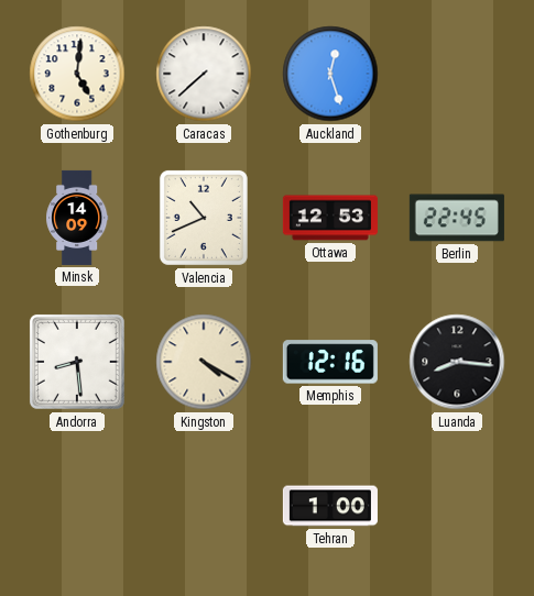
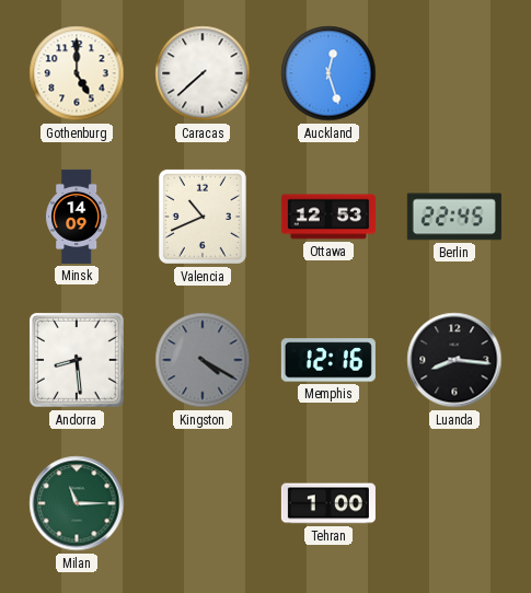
Gothenburg: 5:01 -> 5:00 (77, 73)
Kingston dial: cream -> grey (203, 360)
Milan: none -> 11:15 (77, 503)
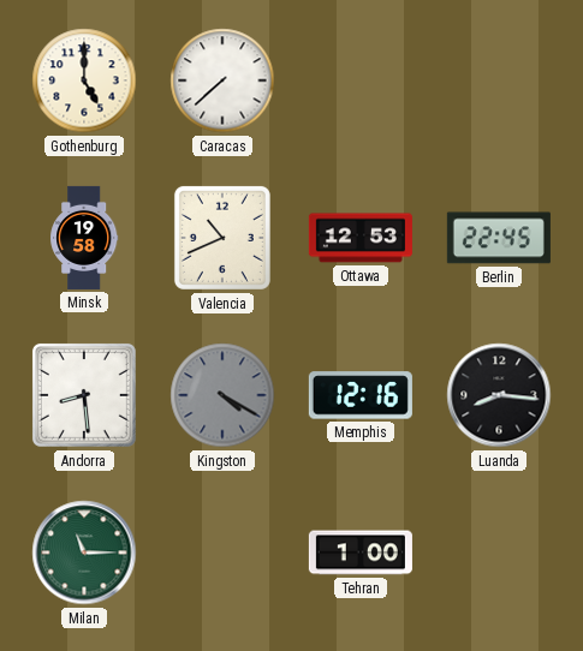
Auckland: 12:27 -> none (328, 73)
Minsk: 14:09 -> 19:58 (84, 238)
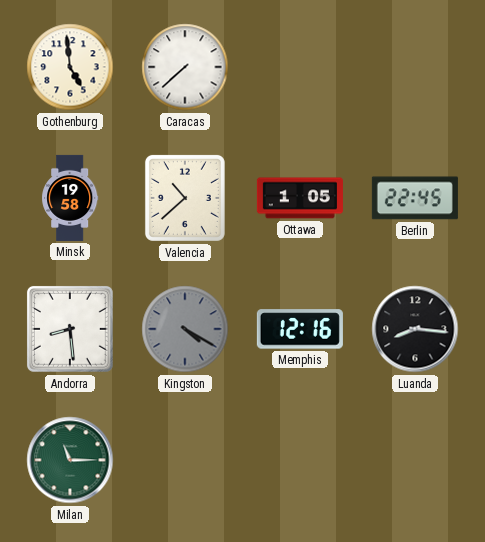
Gothenburg: 5:00 -> 4:59 (70, 67)
Valencia: 10:41 -> 10:38 (185, 198)
Ottawa: 12:53 -> 1:05 (300, 198)
Tehran: 1:00 -> none (361, 553)
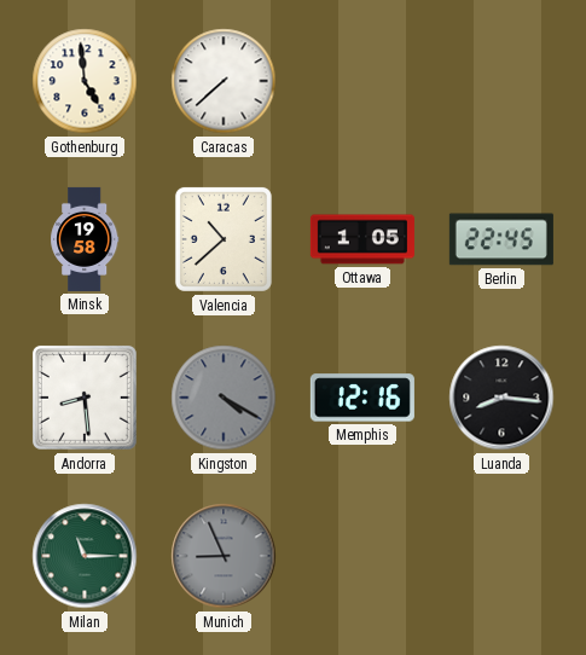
Munich: none -> 8:56 (224, 556)
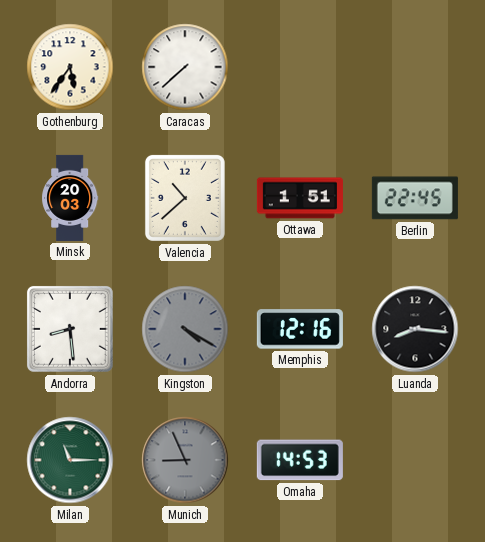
Gothenburg: 4:59 -> 5:36 (70, 67)
Minsk: 19:58 -> 20:03 (70, 198)
Ottawa: 1:05 -> 1:51 (300, 198)
Omaha: none -> 14:53 (300, 460)
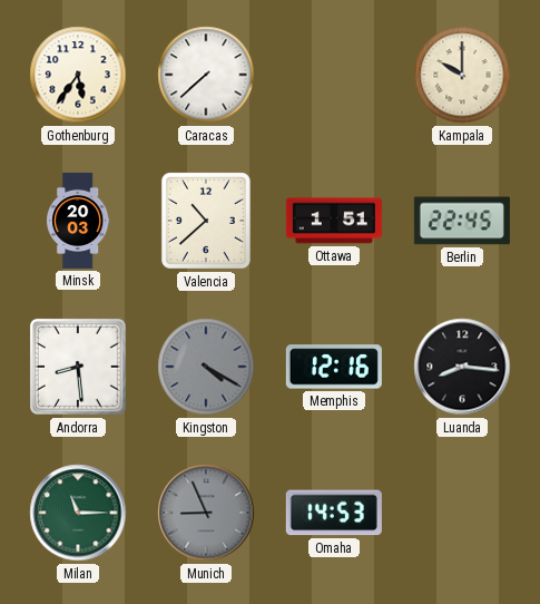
Kampala: none -> 10:00 (462, 75)
